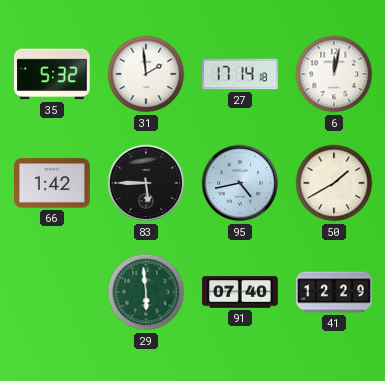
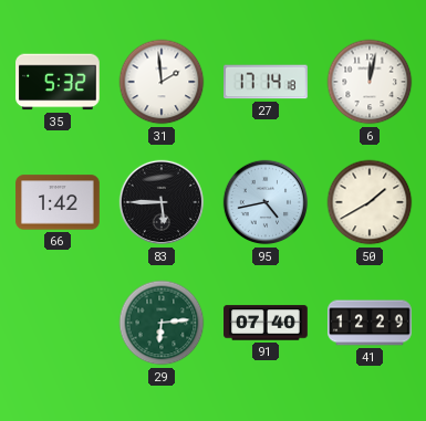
29: 5:59 -> 6:14 (162, 323)
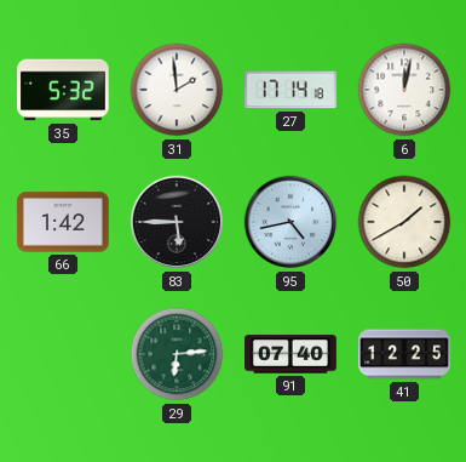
41: 12:29 -> 12:25 (404, 354)
